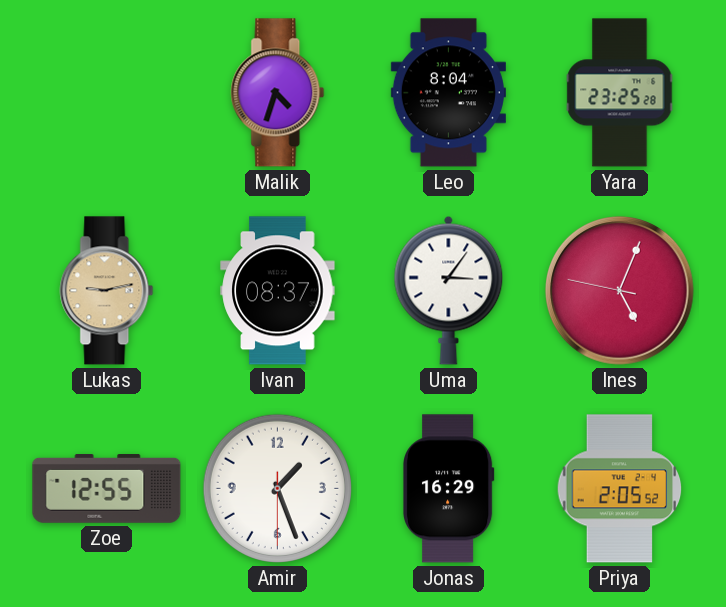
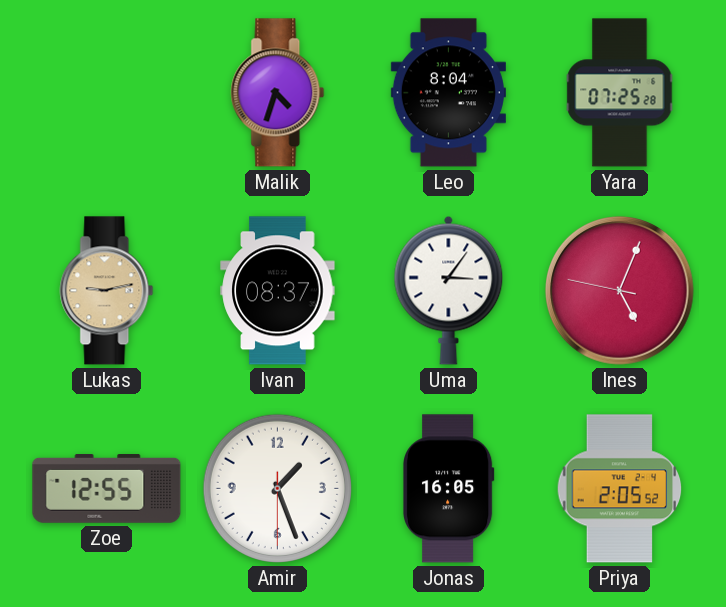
Yara: 23:25 -> 07:25 (620, 93)
Jonas: 16:29 -> 16:05 (448, 489)
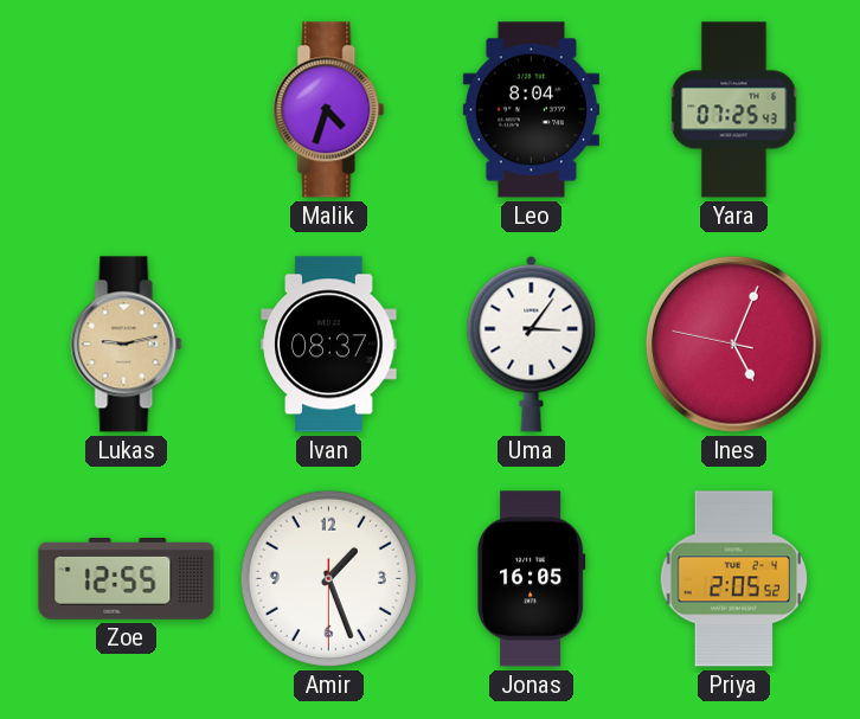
Yara: 07:25:28 -> 07:25:43 (734, 110)
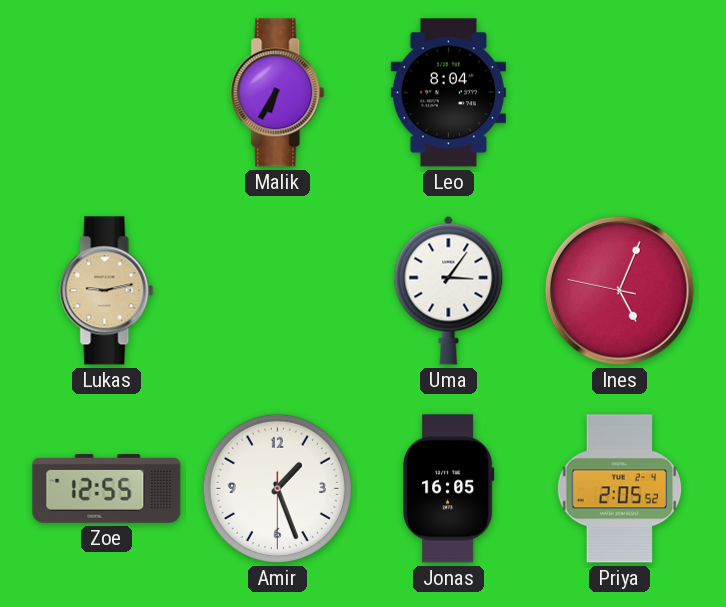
Malik: 4:33 -> 6:35 (278, 93)
Yara: 07:25 -> none (734, 110)
Ivan: 08:37 -> none (329, 345)
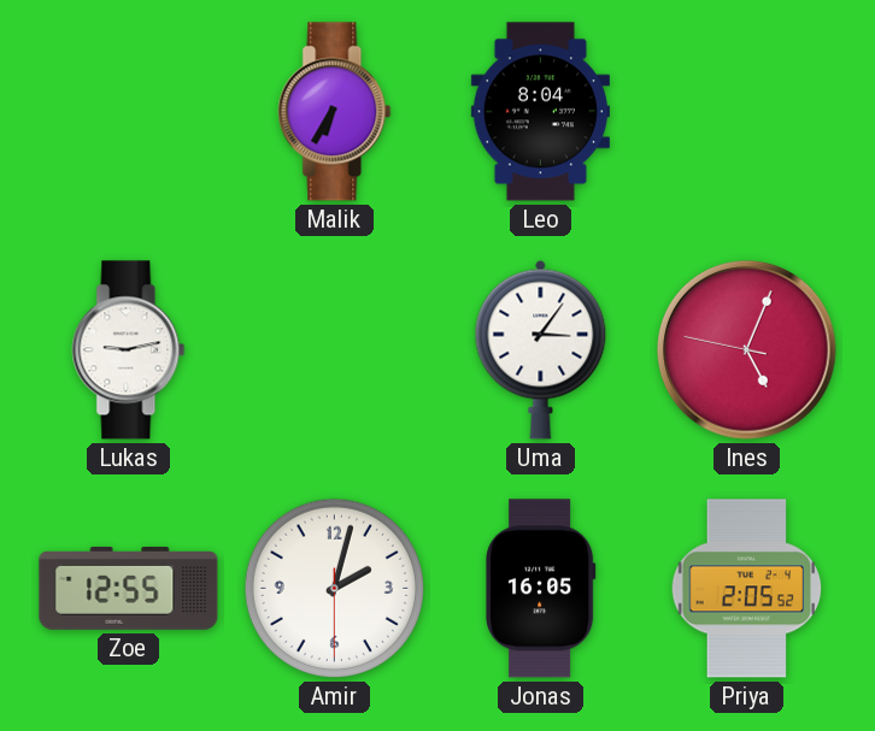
Lukas dial: champagne -> white (129, 350)
Amir: 1:26 -> 2:02 (334, 588)
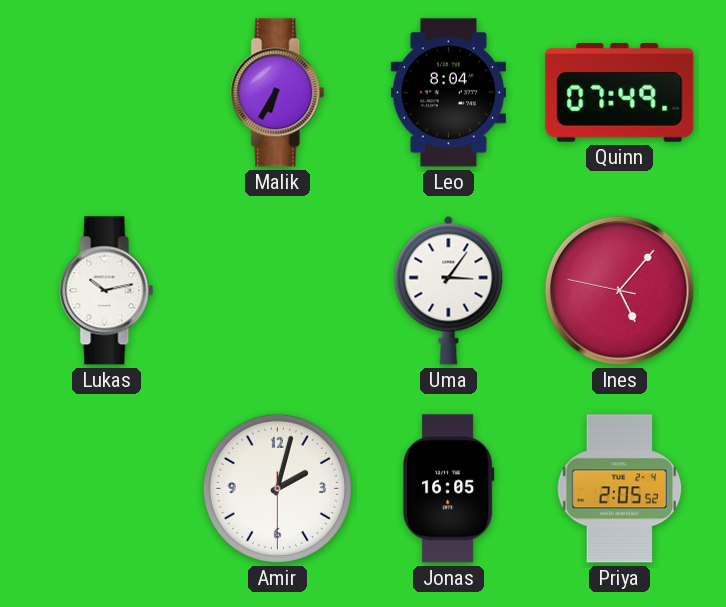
Quinn: none -> 07:49 (620, 93)
Lukas: 9:13 -> 10:13 (107, 291)
Ines: 5:03 -> 5:06 (620, 291)
Zoe: 12:55 -> none (129, 589)
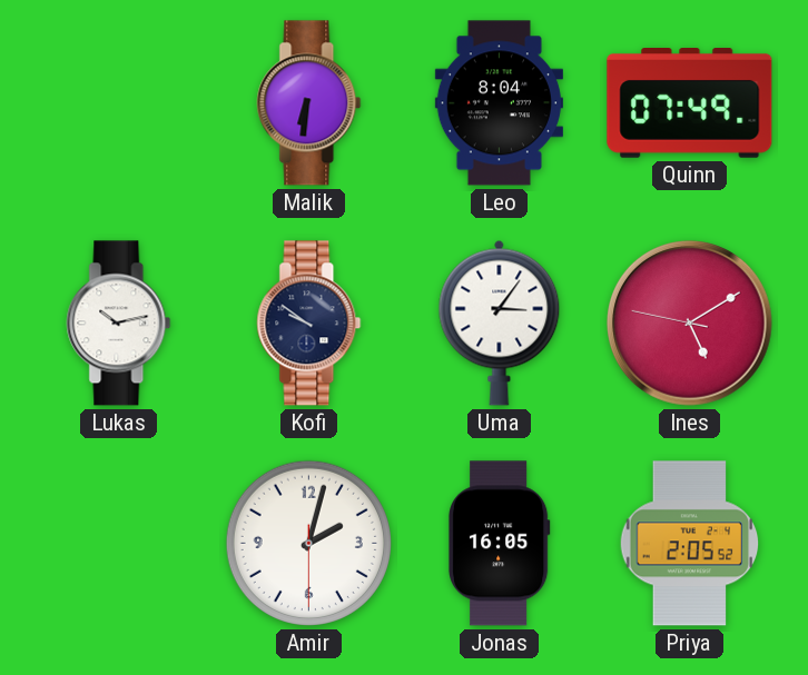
Malik: 6:35 -> 6:31 (309, 103)
Kofi: none -> 9:51 (309, 324)
Ines: 5:06 -> 5:09 (690, 324)
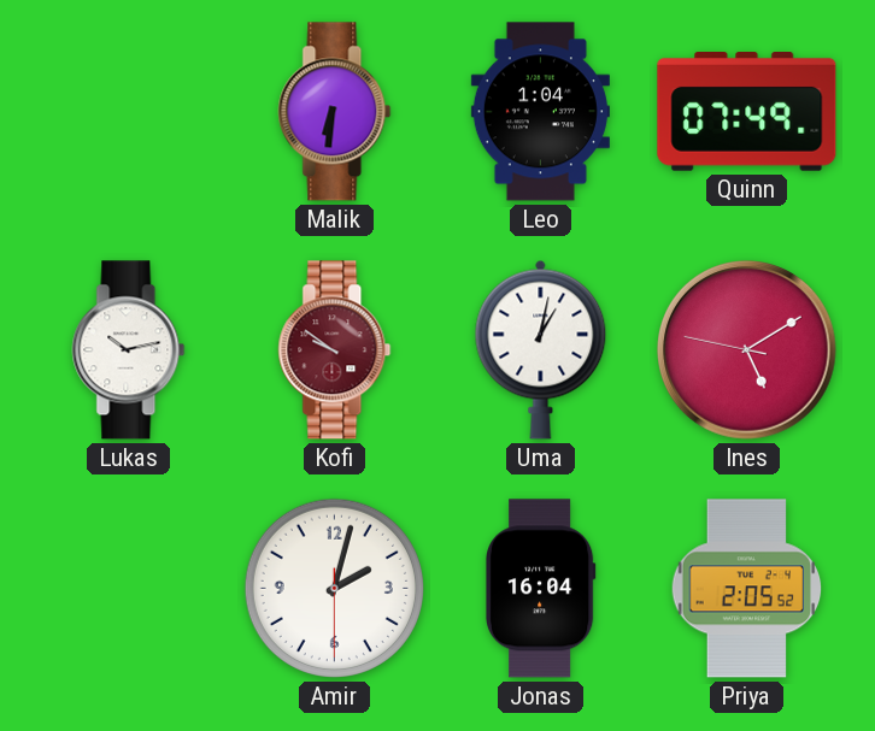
Leo: 8:04 -> 1:04 (540, 112)
Kofi dial: navy -> burgundy (335, 350)
Uma: 3:06 -> 1:02 (541, 349)
Jonas: 16:05 -> 16:04 (540, 589)
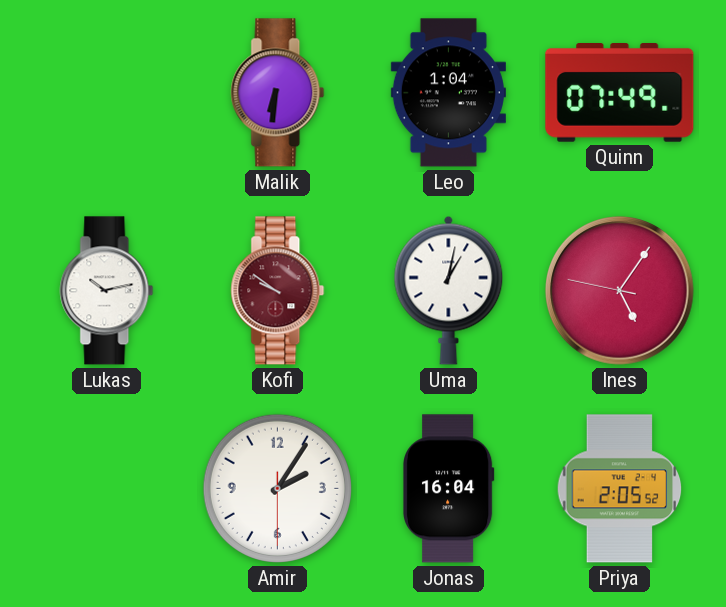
Ines: 5:09 -> 5:05 (620, 291)
Amir: 2:02 -> 2:05 (277, 488)
